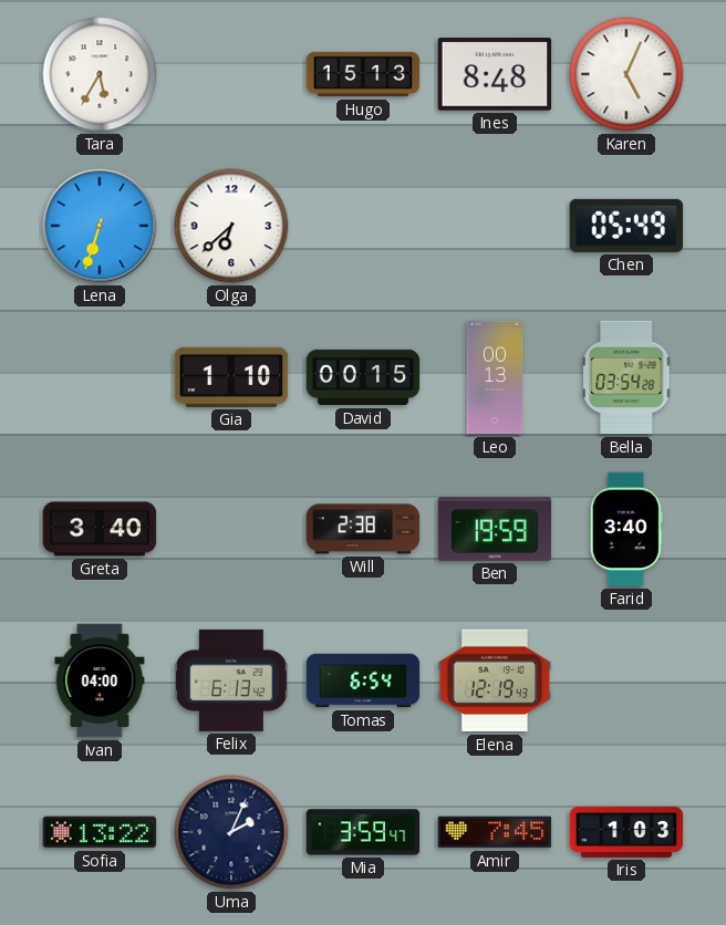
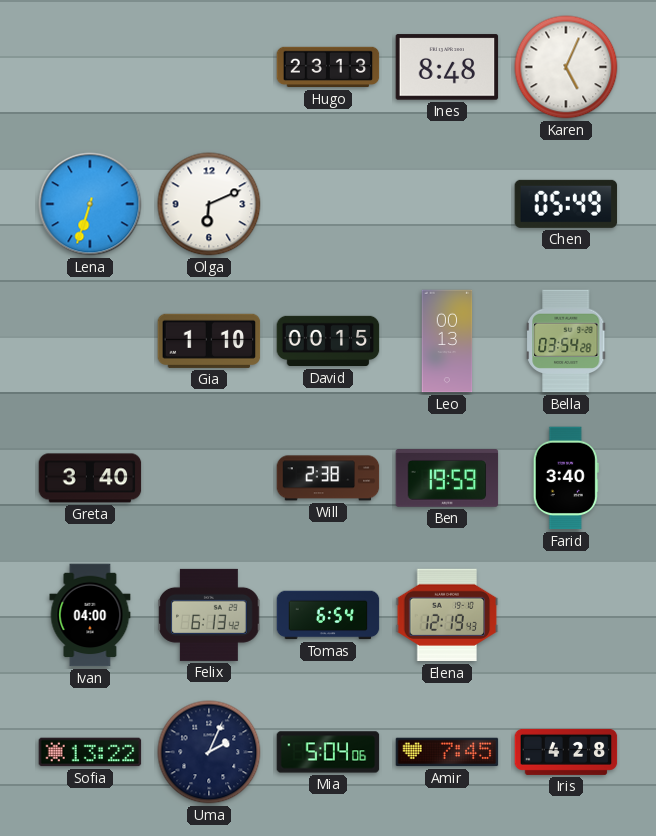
Tara: 5:35 -> none (100, 74)
Hugo: 15:13 -> 23:13 (328, 67)
Olga: 6:38 -> 6:11 (209, 204)
Mia: 3:59 -> 5:04 (328, 752)
Iris: 1:03 -> 4:28 (566, 752)
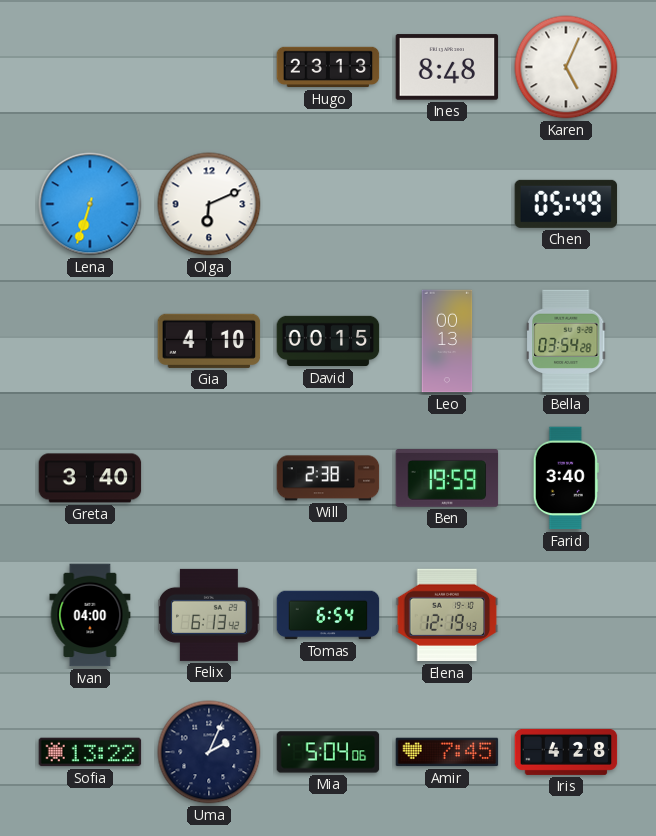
Gia: 1:10 -> 4:10 (209, 341)
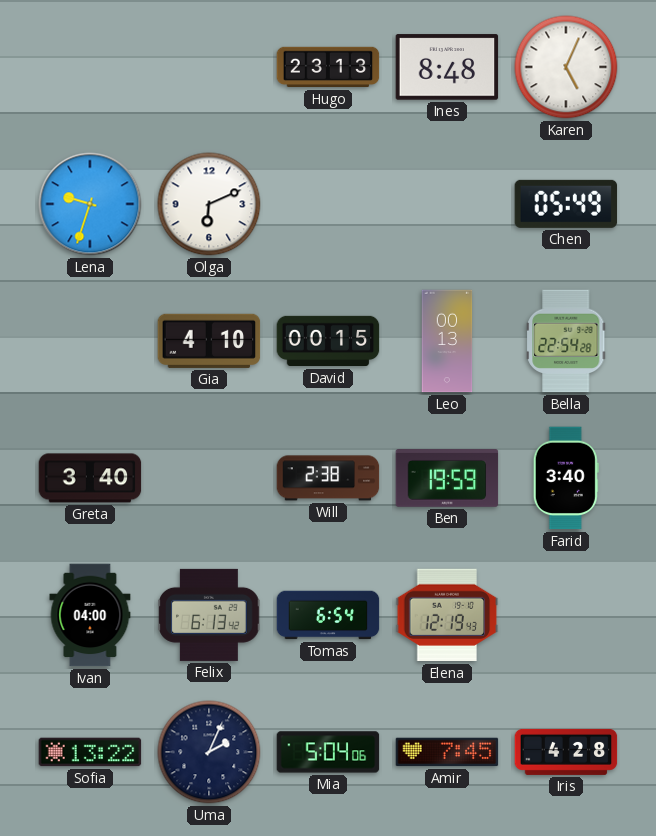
Lena: 6:33 -> 9:33 (90, 204)
Bella: 03:54 -> 22:54 (566, 341)
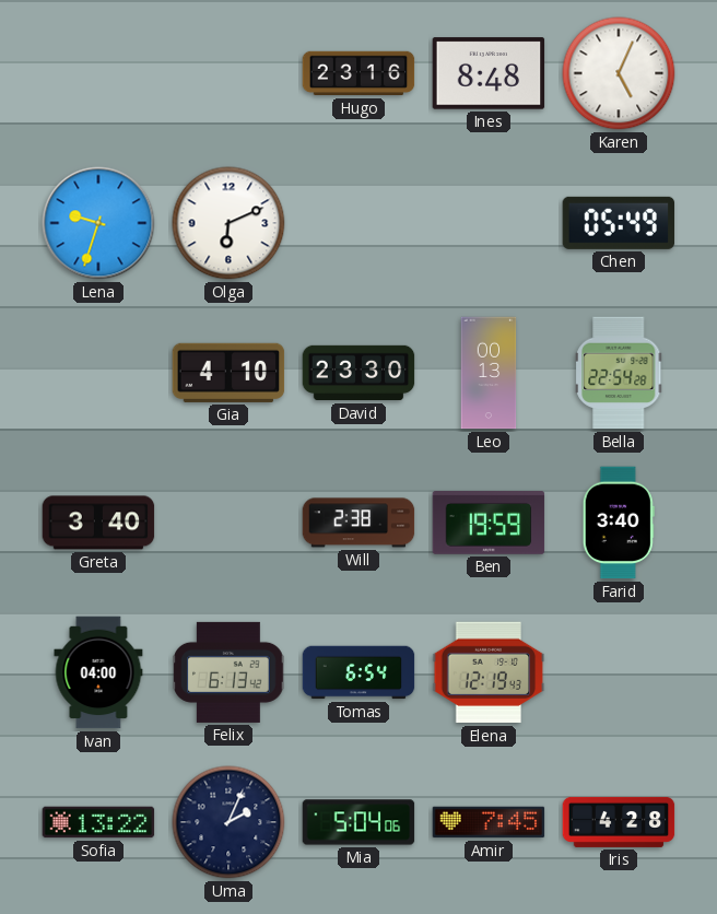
Hugo: 23:13 -> 23:16 (358, 73)
David: 00:15 -> 23:30 (358, 373)
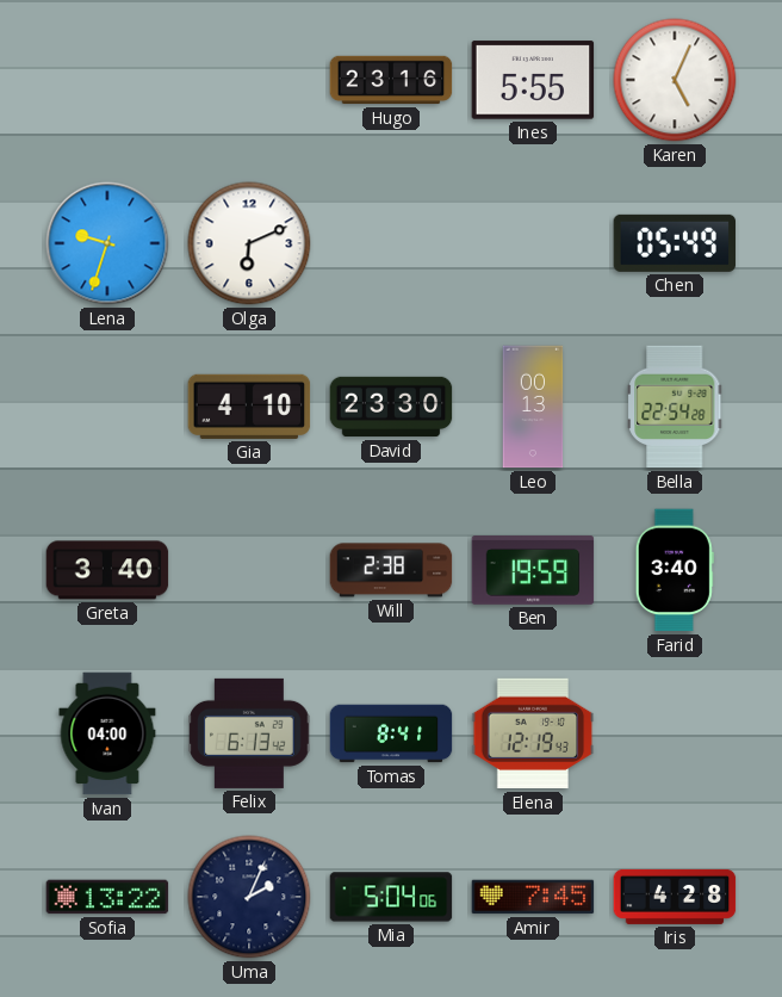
Ines: 8:48 -> 5:55 (533, 80)
Tomas: 6:54 -> 8:41 (391, 733)
